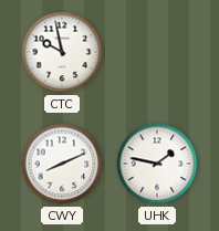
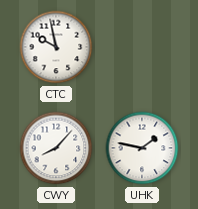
CWY: 8:11 -> 8:07 (56, 148)
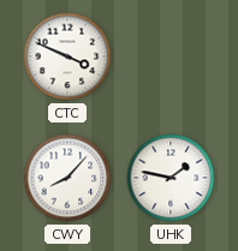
CTC: 9:58 -> 3:49 (67, 56)
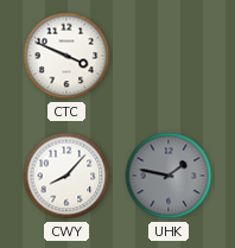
UHK dial: white -> grey (169, 176)
